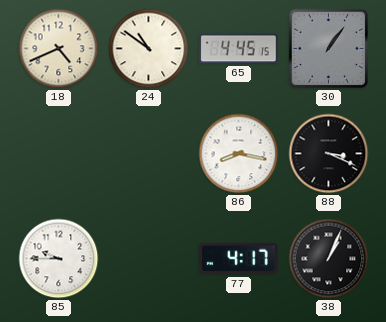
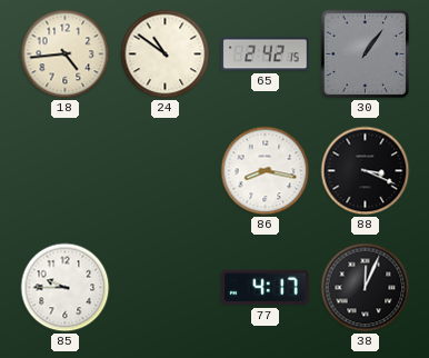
18: 4:41 -> 4:44 (66, 54)
65: 4:45 -> 2:42 (266, 54)
38: 1:04 -> 12:04 (366, 288)
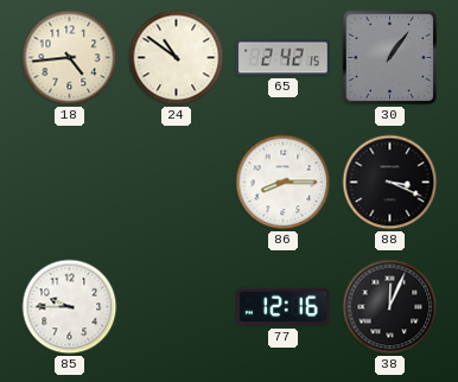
86: 8:17 -> 8:15 (284, 183)
77: 4:17 -> 12:16 (284, 307)
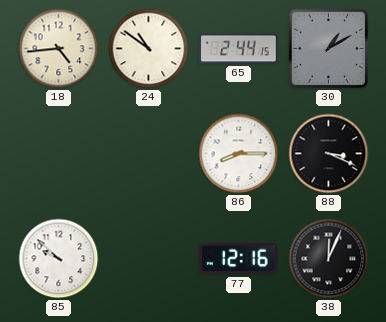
65: 2:42 -> 2:44 (239, 49)
30: 1:06 -> 1:10 (329, 49)
85: 9:45 -> 9:52 (59, 259)
